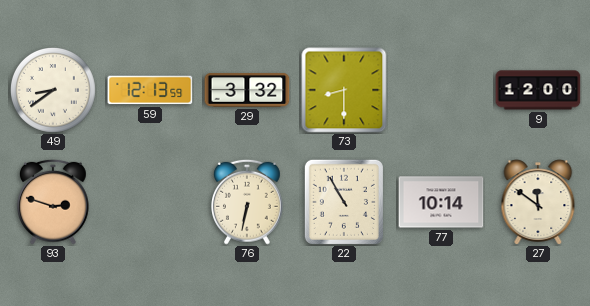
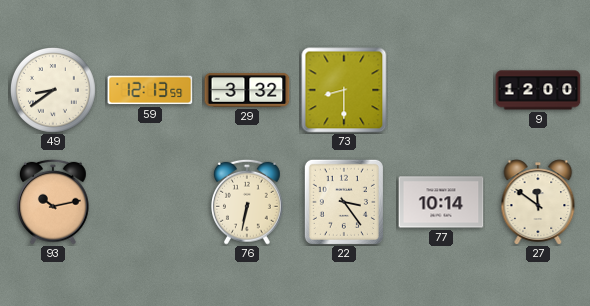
93: 2:48 -> 10:13 (54, 202)
22: 10:55 -> 3:24 (344, 202)
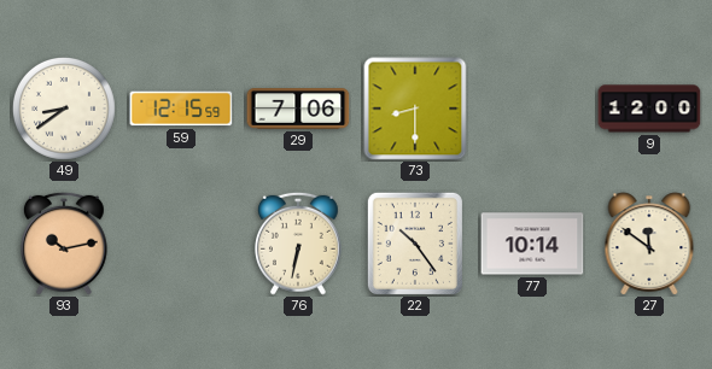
59: 12:13 -> 12:15 (181, 109)
29: 3:32 -> 7:06 (298, 109)
22: 3:24 -> 10:24 (415, 244)
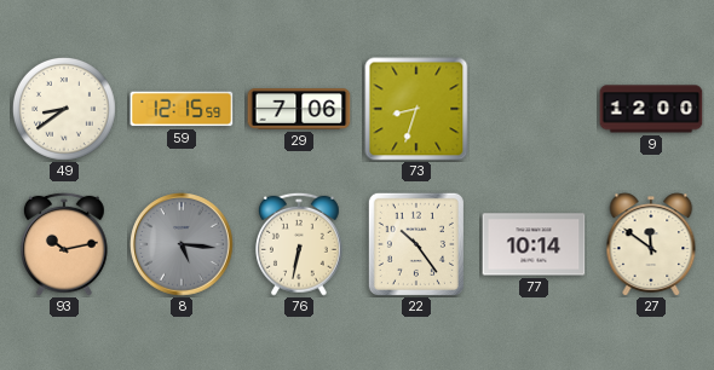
73: 8:30 -> 8:33 (416, 109)
8: none -> 5:16 (182, 244)
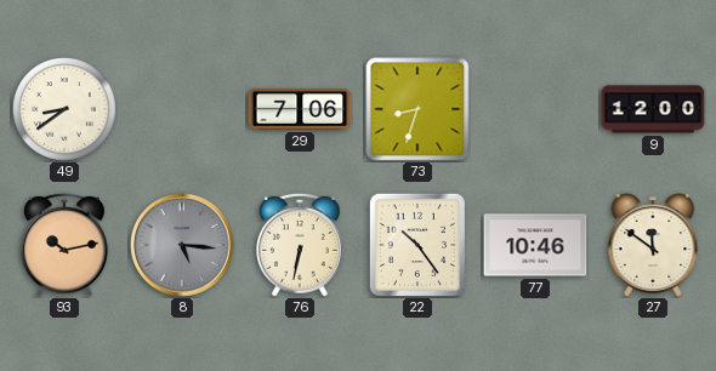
59: 12:15 -> none (182, 109)
77: 10:14 -> 10:46 (535, 245)
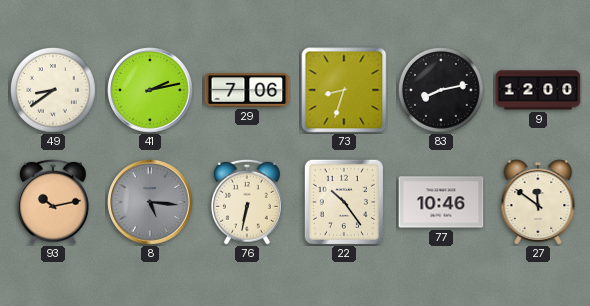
41: none -> 2:13 (150, 90)
83: none -> 8:13 (442, 91)
